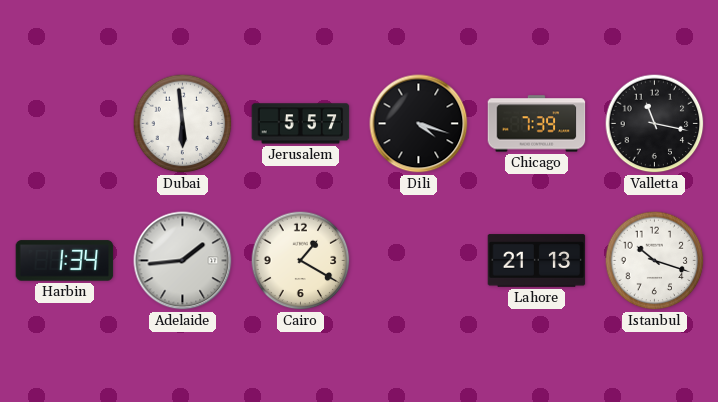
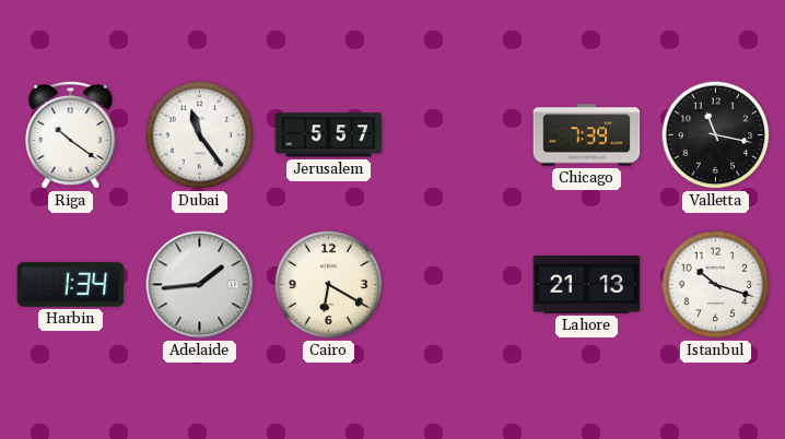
Riga: none -> 10:21 (71, 134)
Dubai: 5:59 -> 11:24 (200, 135)
Dili: 4:18 -> none (419, 124)
Cairo: 1:20 -> 6:20 (329, 285)
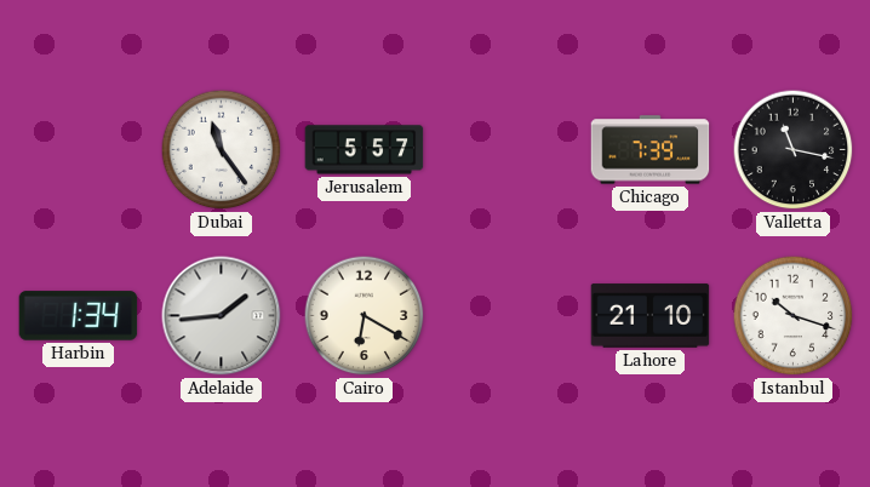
Riga: 10:21 -> none (71, 134)
Lahore: 21:13 -> 21:10 (651, 316)
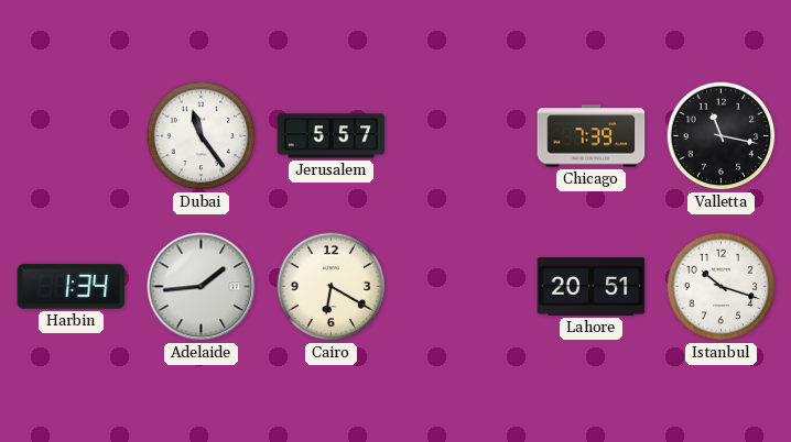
Lahore: 21:10 -> 20:51 (592, 287)
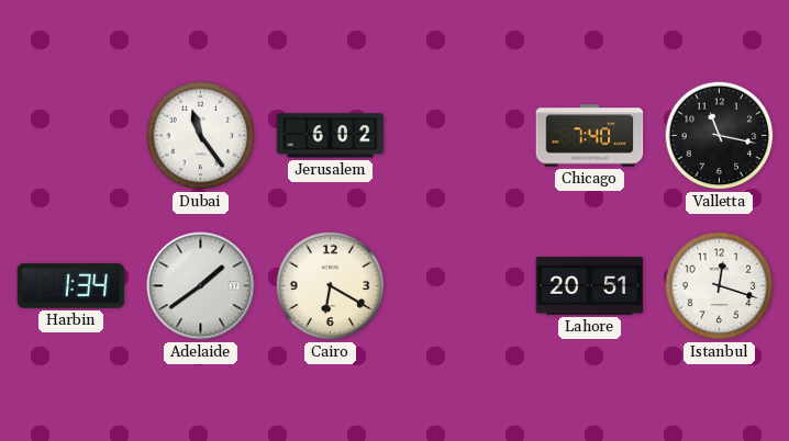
Jerusalem: 5:57 -> 6:02 (331, 136)
Chicago: 7:39 -> 7:40 (590, 136)
Adelaide: 1:44 -> 1:39 (201, 286)
Istanbul: 10:18 -> 12:18 (720, 286)
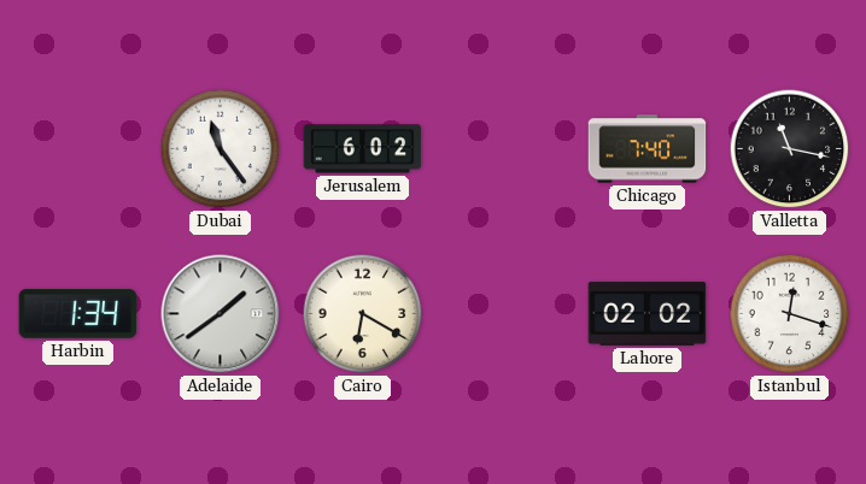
Lahore: 20:51 -> 02:02 (648, 314)
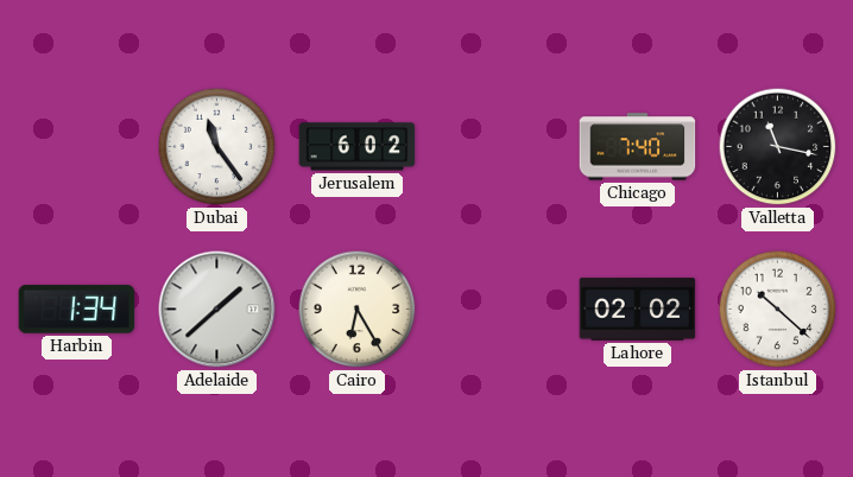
Adelaide: 1:39 -> 1:38 (217, 310)
Cairo: 6:20 -> 6:25 (358, 310)
Istanbul: 12:18 -> 10:22 (778, 310)
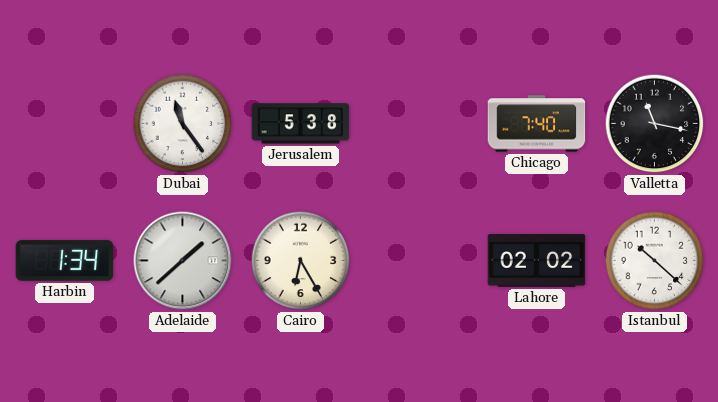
Jerusalem: 6:02 -> 5:38 (301, 124)
